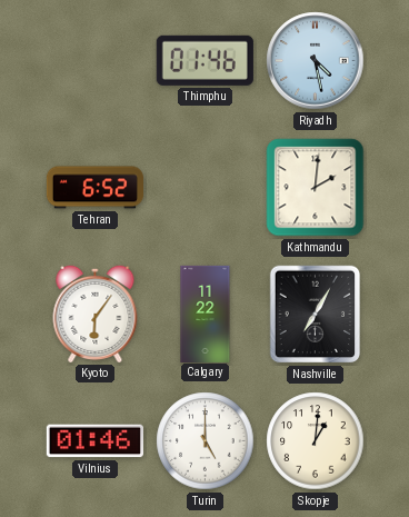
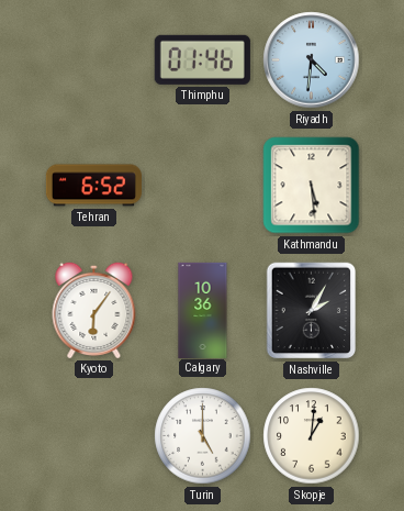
Riyadh: 4:28 -> 4:31 (312, 60)
Kathmandu: 2:01 -> 5:29 (312, 186)
Calgary: 11:22 -> 10:36 (203, 310)
Nashville: 7:05 -> 2:05 (312, 311)
Vilnius: 01:46 -> none (94, 441)
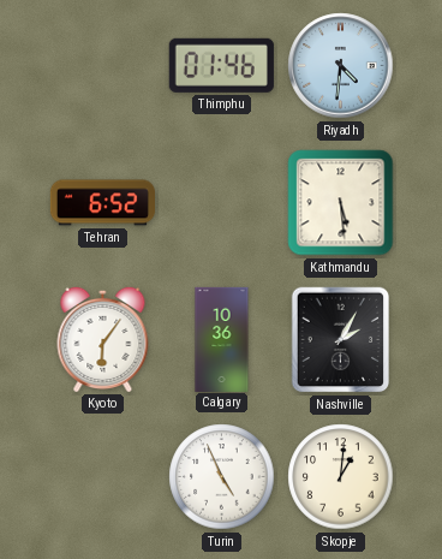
Turin: 5:00 -> 4:56 (222, 477)
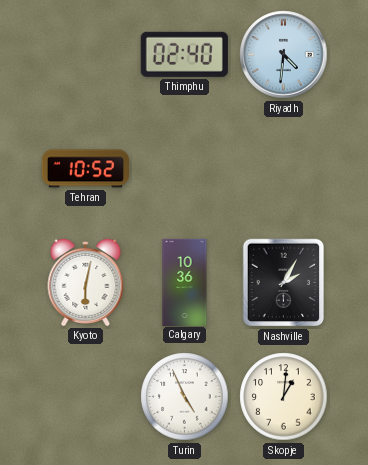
Thimphu: 01:46 -> 02:40 (184, 54)
Tehran: 6:52 -> 10:52 (85, 169)
Kathmandu: 5:29 -> none (341, 203)
Kyoto: 6:06 -> 6:02 (86, 282)
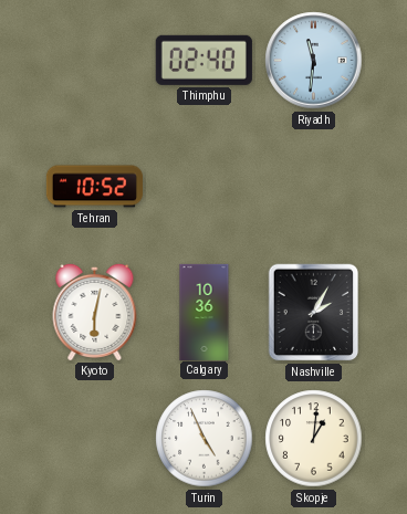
Riyadh: 4:31 -> 11:31 (314, 61)
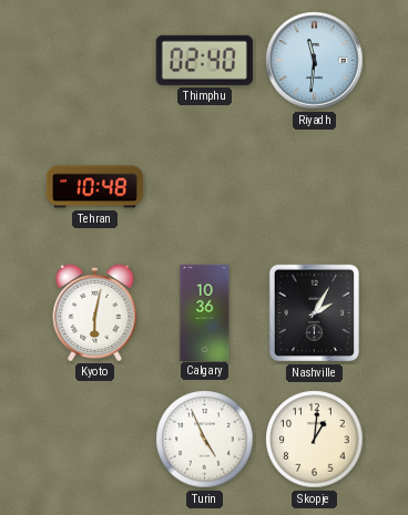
Tehran: 10:52 -> 10:48 (94, 187)
